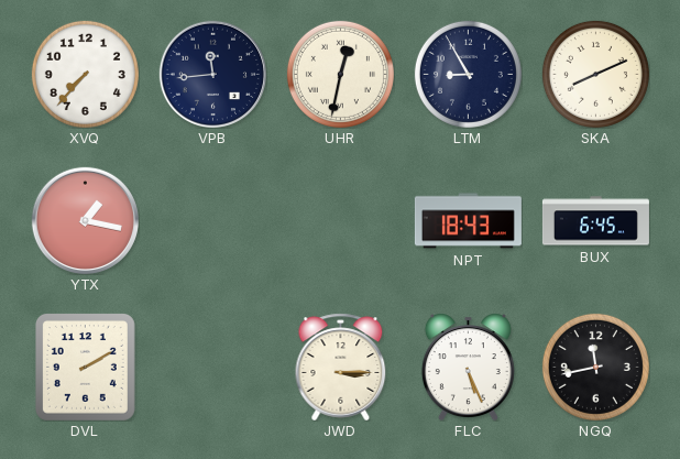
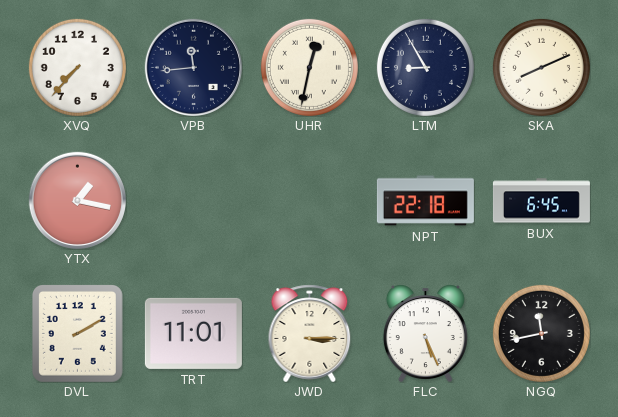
NPT: 18:43 -> 22:18 (425, 201)
TRT: none -> 11:01 (193, 333)
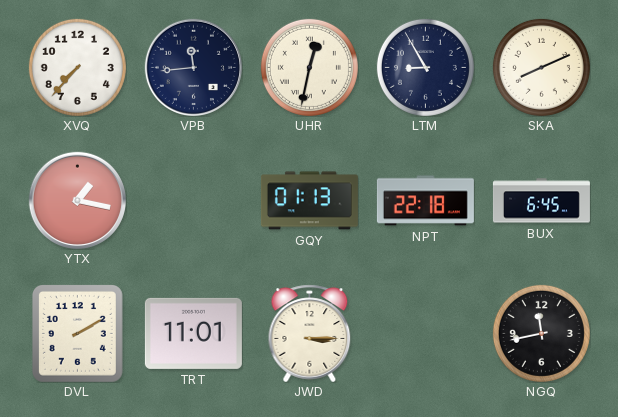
GQY: none -> 01:13 (309, 201)
FLC: 5:26 -> none (425, 333)
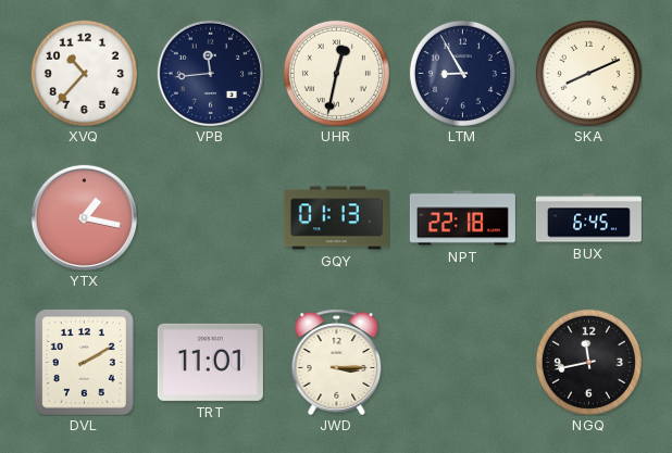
XVQ: 7:37 -> 10:37 (84, 73)
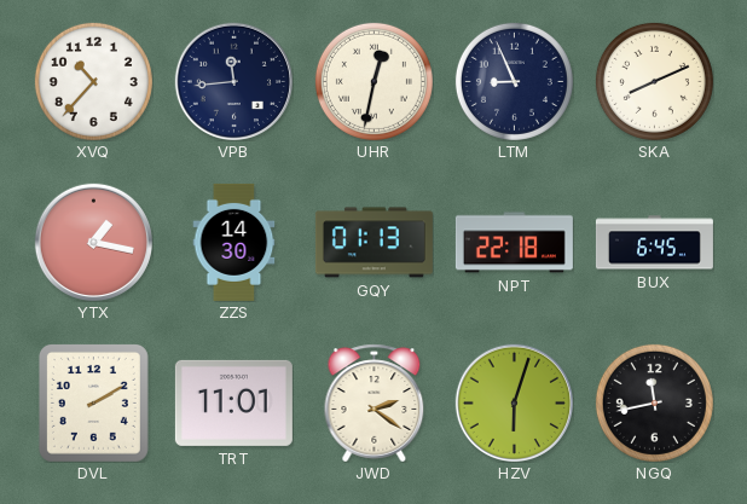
LTM: 8:55 -> 8:56 (514, 81)
ZZS: none -> 14:30 (234, 242)
JWD: 3:15 -> 2:21 (375, 402)
HZV: none -> 6:03 (514, 402)
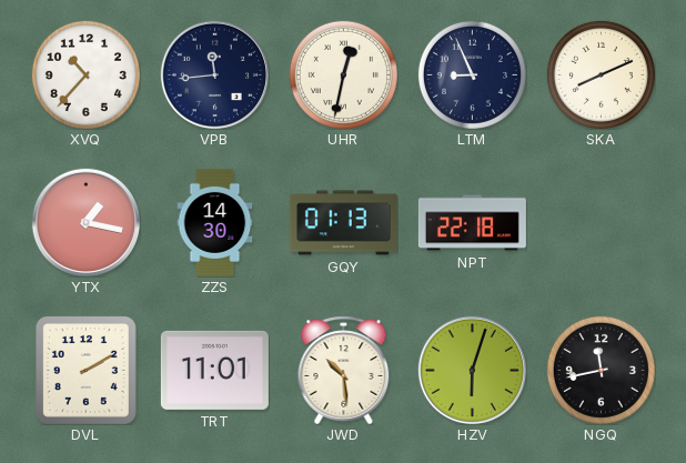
BUX: 6:45 -> none (654, 243)
JWD: 2:21 -> 10:29 (344, 370)
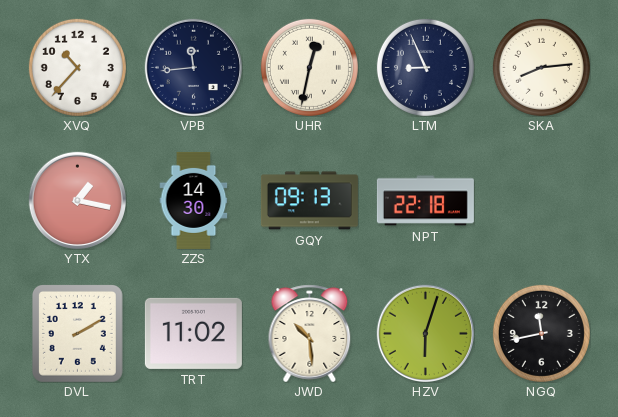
SKA: 8:11 -> 8:14 (541, 67)
GQY: 01:13 -> 09:13 (309, 201)
TRT: 11:01 -> 11:02 (193, 333)
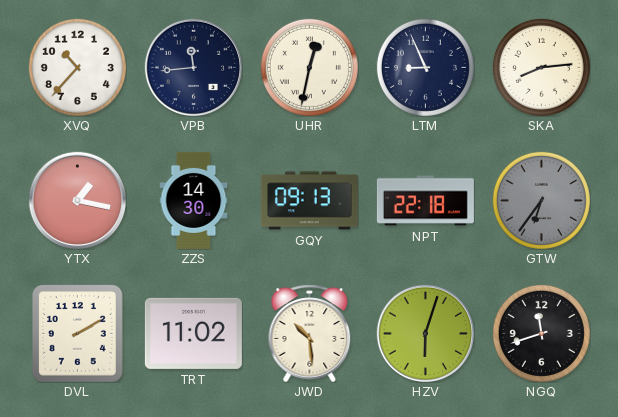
GTW: none -> 6:36 (541, 200)
NGQ: 11:43 -> 11:42 (541, 333)
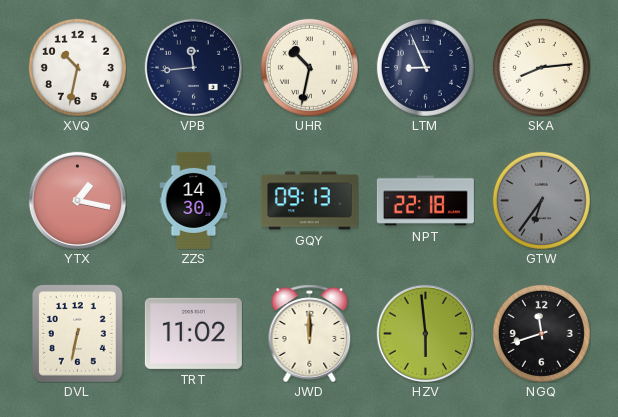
XVQ: 10:37 -> 10:32 (77, 67)
UHR: 12:32 -> 10:32 (309, 67)
DVL: 2:10 -> 6:32 (77, 333)
JWD: 10:29 -> 12:00 (310, 333)
HZV: 6:03 -> 5:59 (425, 333)
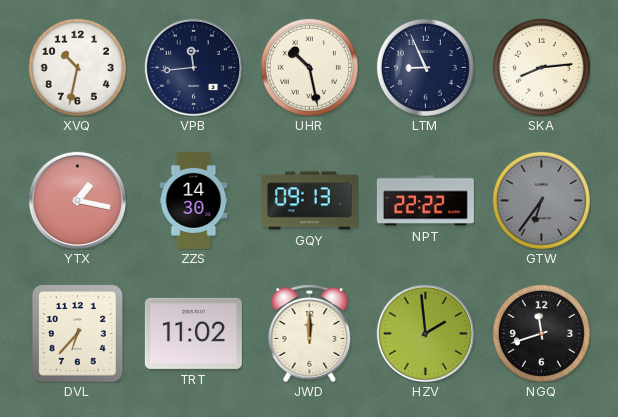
UHR: 10:32 -> 10:28 (309, 67)
NPT: 22:18 -> 22:22 (425, 201)
DVL: 6:32 -> 6:37 (77, 333)
HZV: 5:59 -> 1:59 (425, 333)
